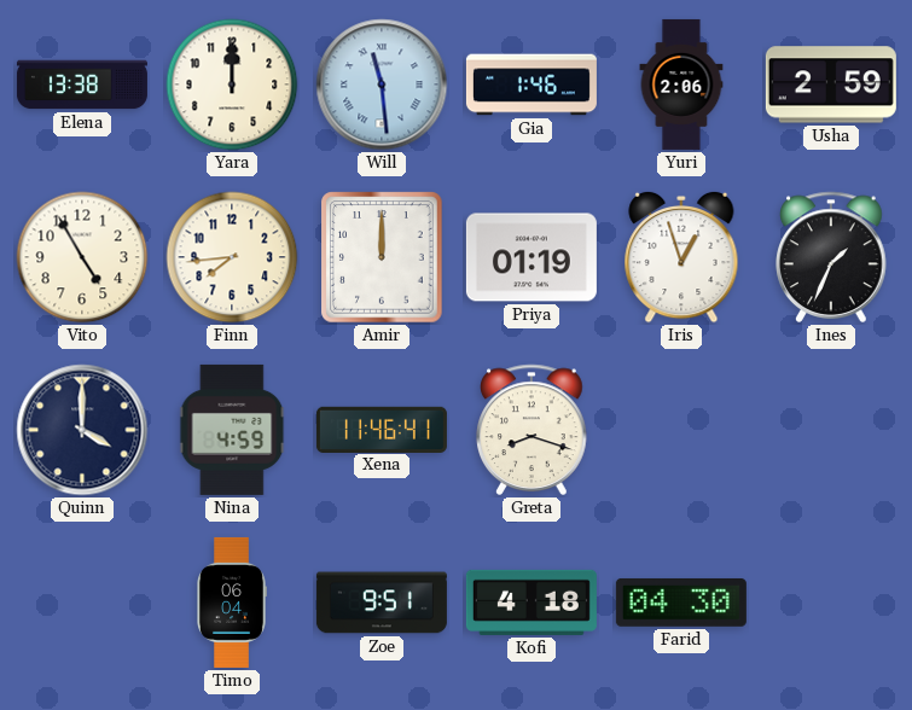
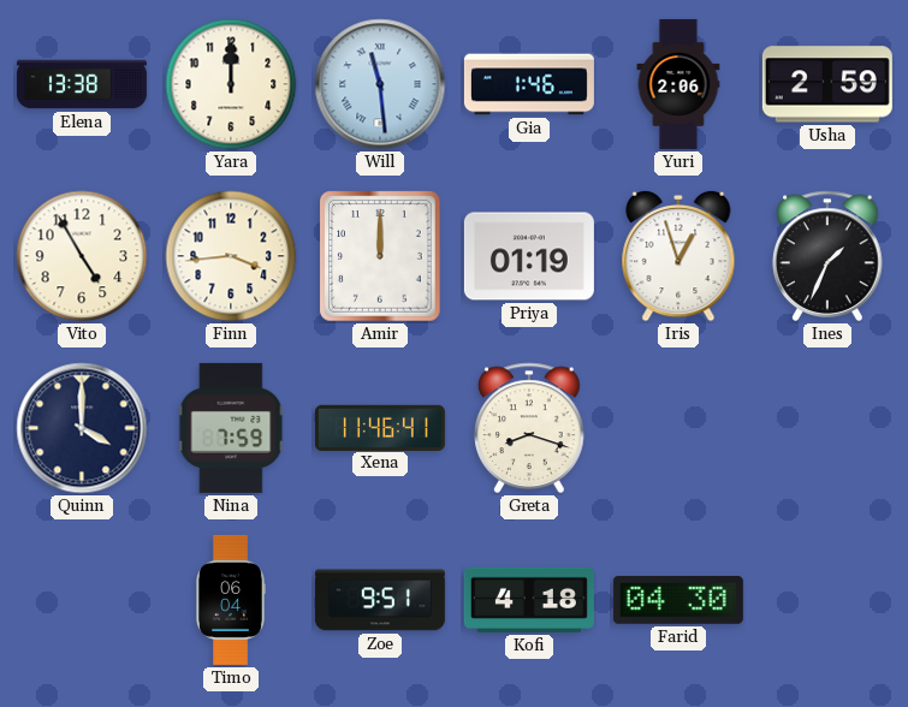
Finn: 7:44 -> 3:44 (231, 256)
Nina: 4:59 -> 7:59 (231, 428)
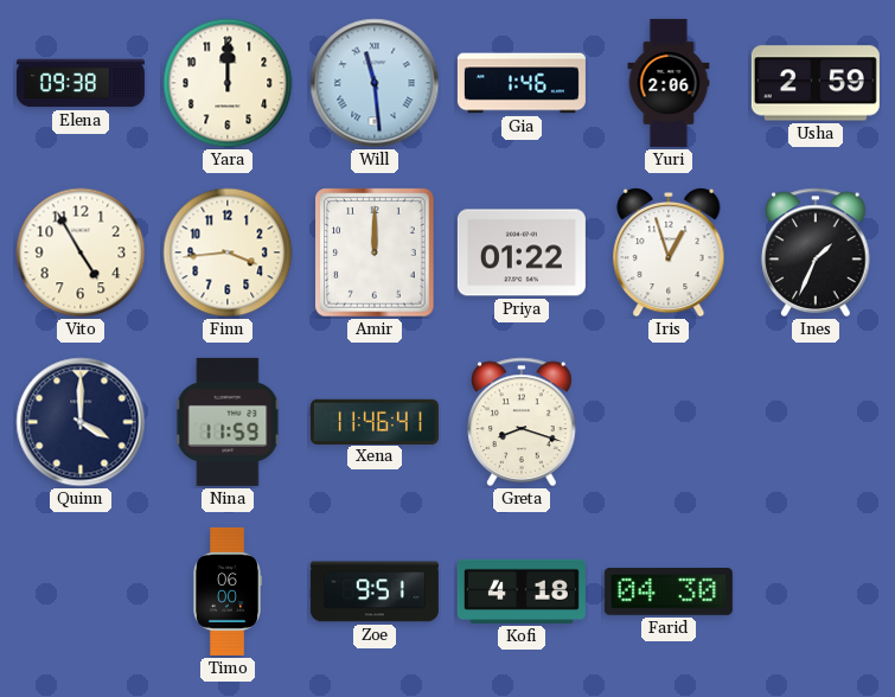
Elena: 13:38 -> 09:38 (81, 83)
Priya: 01:19 -> 01:22 (522, 252)
Nina: 7:59 -> 11:59 (228, 422)
Timo: 06:04 -> 06:00 (228, 592)
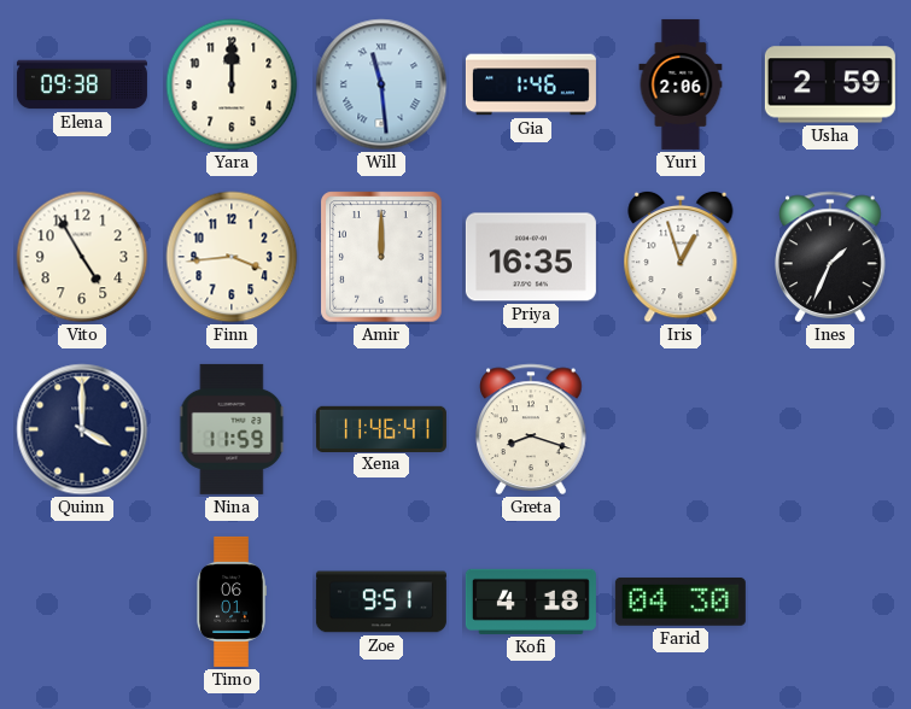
Priya: 01:22 -> 16:35 (531, 257)
Timo: 06:00 -> 06:01 (232, 602)
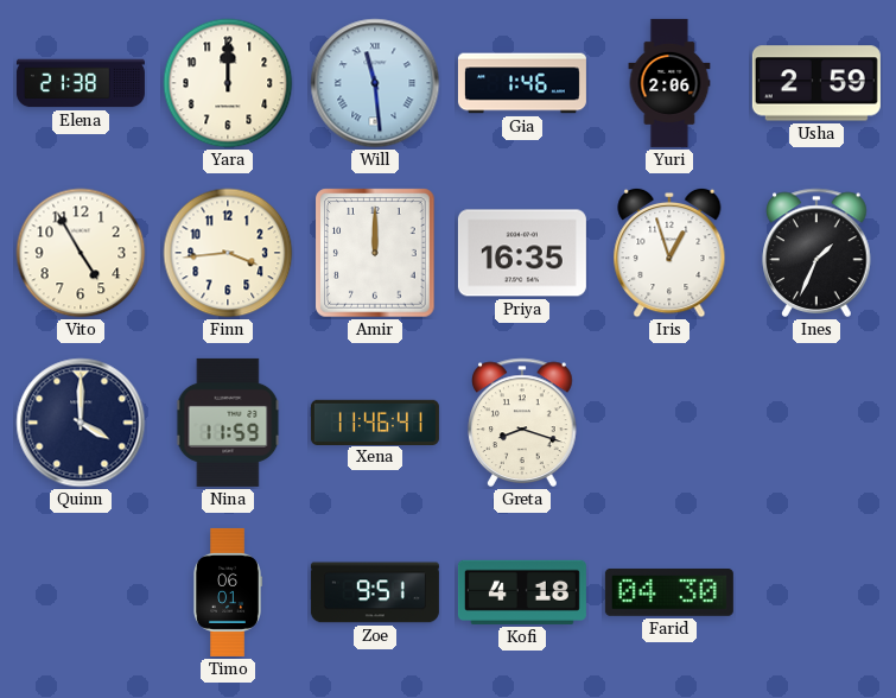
Elena: 09:38 -> 21:38 (81, 83)
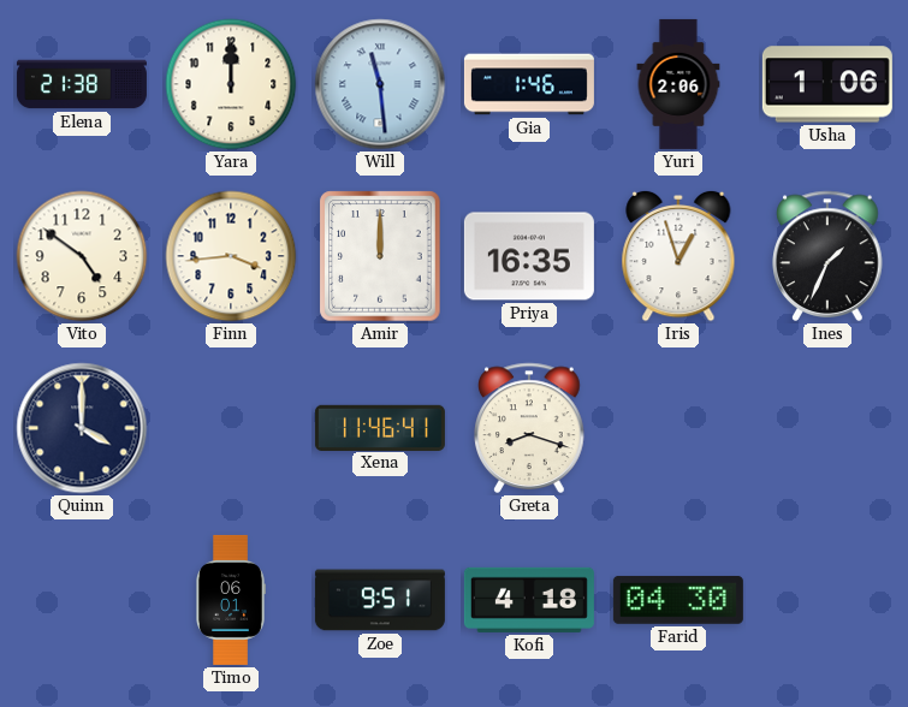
Usha: 2:59 -> 1:06 (827, 84)
Vito: 4:55 -> 4:51 (82, 256)
Nina: 11:59 -> none (228, 423)
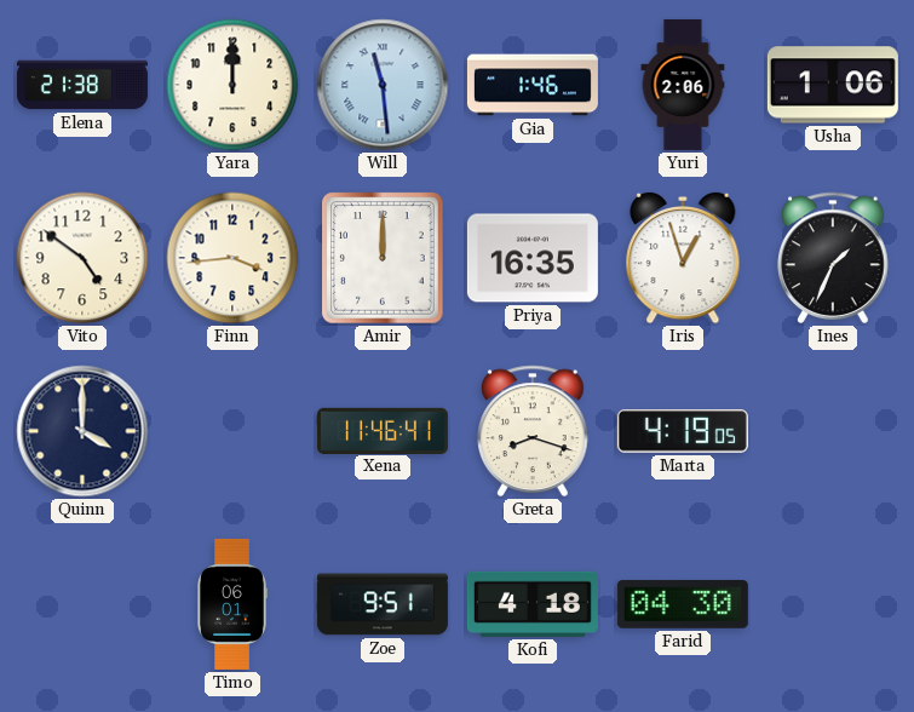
Marta: none -> 4:19 (683, 431)
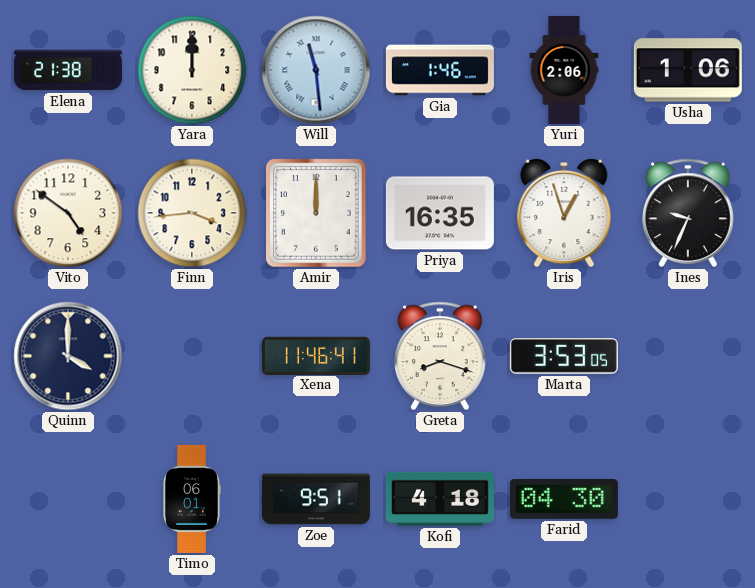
Ines: 1:34 -> 9:34 (688, 213)
Marta: 4:19 -> 3:53 (564, 356)
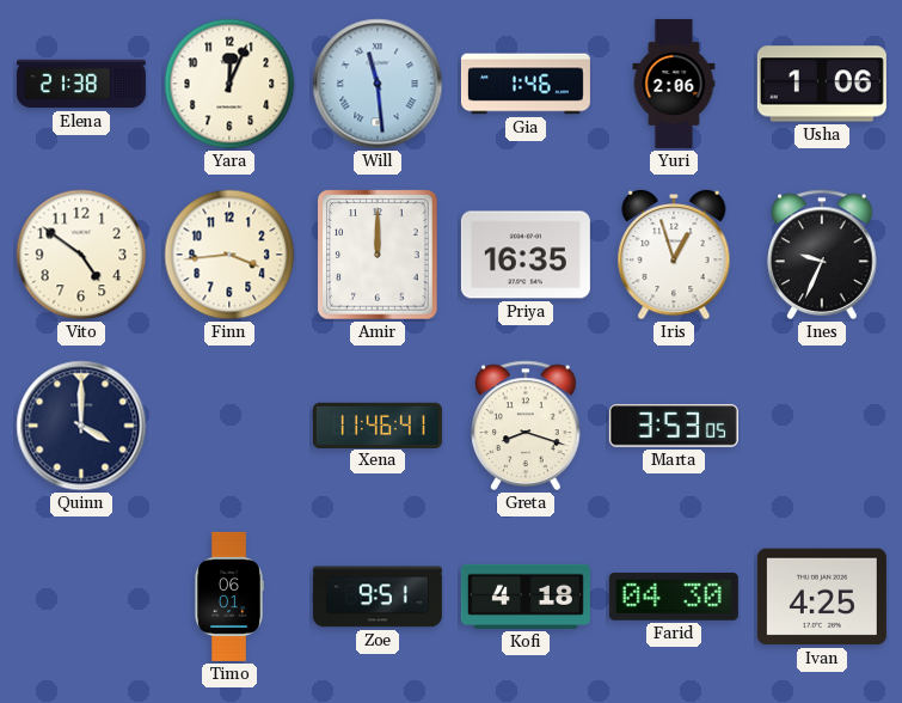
Yara: 12:00 -> 12:04 (229, 84)
Ivan: none -> 4:25 (822, 597)
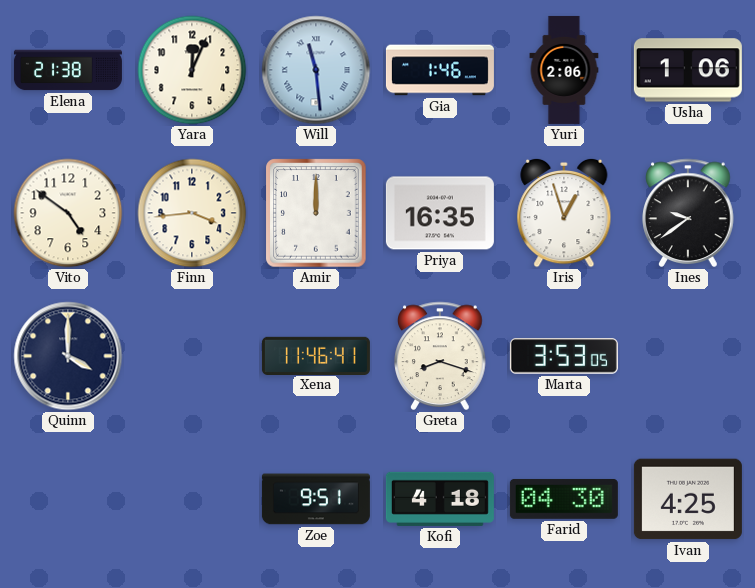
Ines: 9:34 -> 9:39 (688, 213)
Timo: 06:01 -> none (229, 597)
